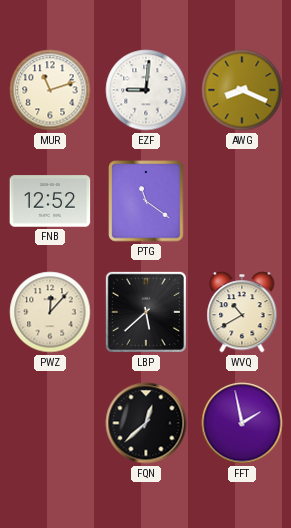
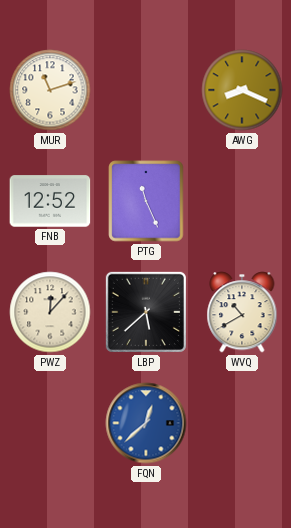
EZF: 9:01 -> none (146, 90)
PTG: 11:21 -> 11:26 (146, 201)
FQN dial: black -> blue (146, 423)
FFT: 1:58 -> none (242, 423)
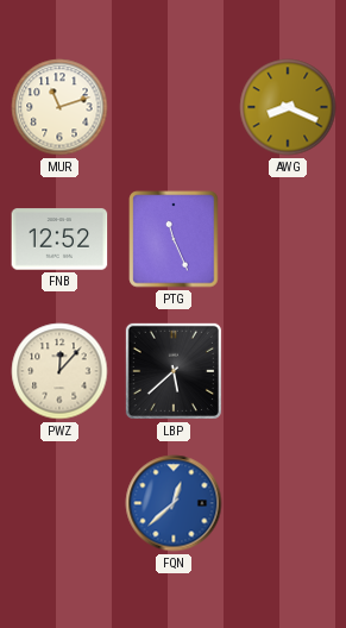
WVQ: 10:40 -> none (242, 312)
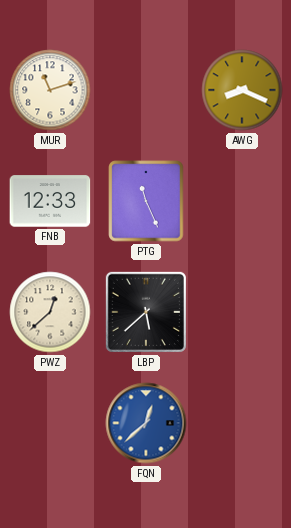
FNB: 12:52 -> 12:33 (50, 201)
PWZ: 12:07 -> 12:38 (50, 312)
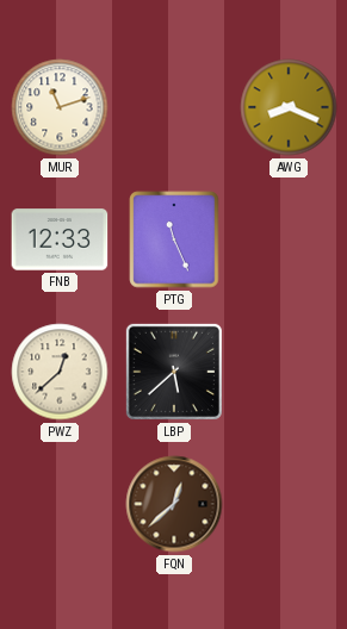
FQN dial: blue -> brown (174, 504)
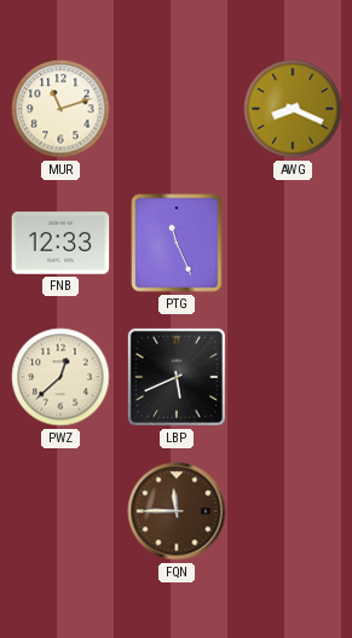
LBP: 5:38 -> 5:41 (177, 377)
FQN: 12:38 -> 11:45 (177, 511)
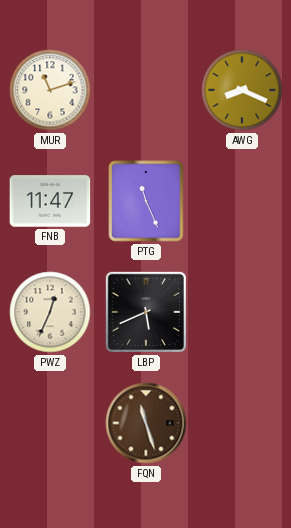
FNB: 12:33 -> 11:47 (50, 201)
PWZ: 12:38 -> 12:34 (50, 312)
FQN: 11:45 -> 11:27 (146, 423)
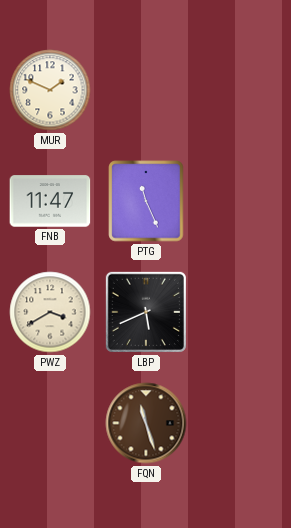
MUR: 11:12 -> 1:49 (50, 90)
AWG: 8:19 -> none (242, 90)
PWZ: 12:34 -> 3:40 (50, 312)
